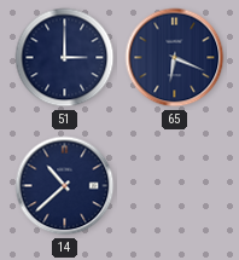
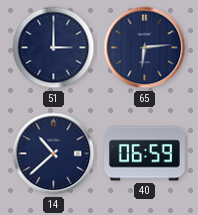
65: 6:19 -> 6:14 (145, 48)
40: none -> 06:59 (145, 154)
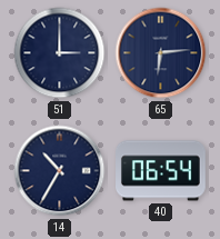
14: 10:38 -> 10:35 (60, 171)
40: 06:59 -> 06:54 (161, 171)
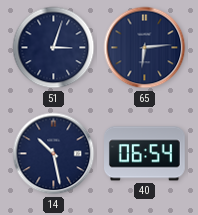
51: 3:00 -> 3:03 (54, 48)
14: 10:35 -> 10:28 (54, 154)
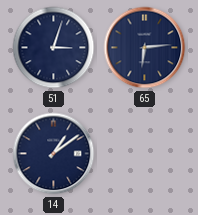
14: 10:28 -> 1:09 (54, 154)
40: 06:54 -> none (145, 154)
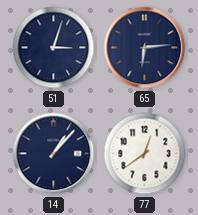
14: 1:09 -> 1:07 (54, 154)
77: none -> 12:39 (145, 154)
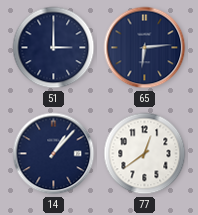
51: 3:03 -> 3:00 (54, 48)
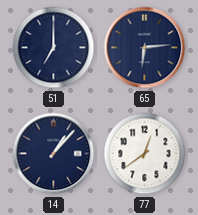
51: 3:00 -> 7:00 (54, 48)
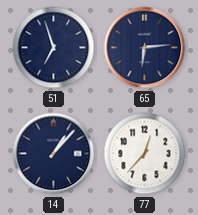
51: 7:00 -> 6:57 (54, 48)
77: 12:39 -> 12:37 (145, 154)
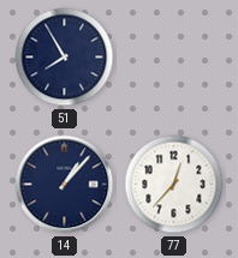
51: 6:57 -> 7:55 (65, 58)
65: 6:14 -> none (145, 48)
